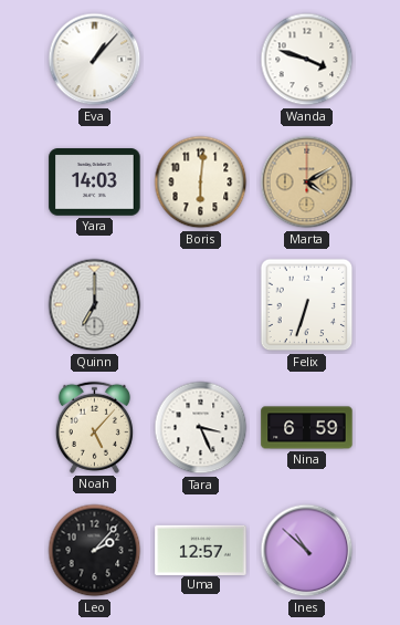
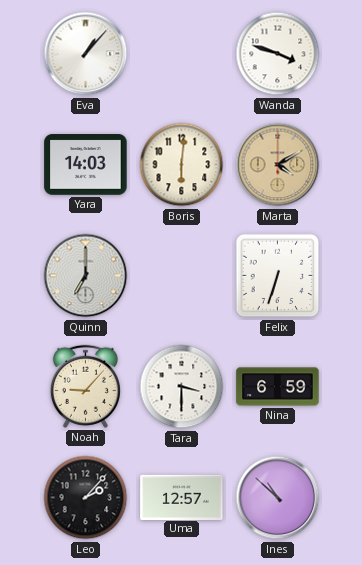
Noah: 5:07 -> 9:07 (85, 386)
Tara: 3:26 -> 3:30 (182, 387)
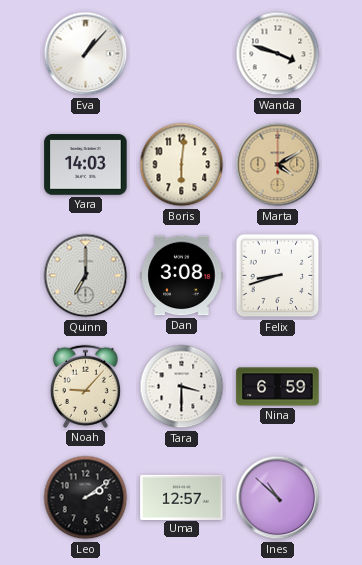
Dan: none -> 3:08 (182, 276)
Felix: 6:33 -> 8:42 (278, 276)
Leo: 2:07 -> 2:09 (86, 498)
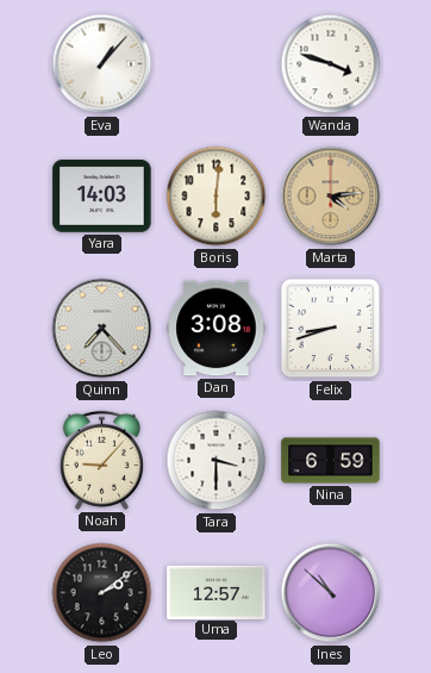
Marta: 4:10 -> 4:14 (331, 197)
Quinn: 7:00 -> 7:23 (102, 329)
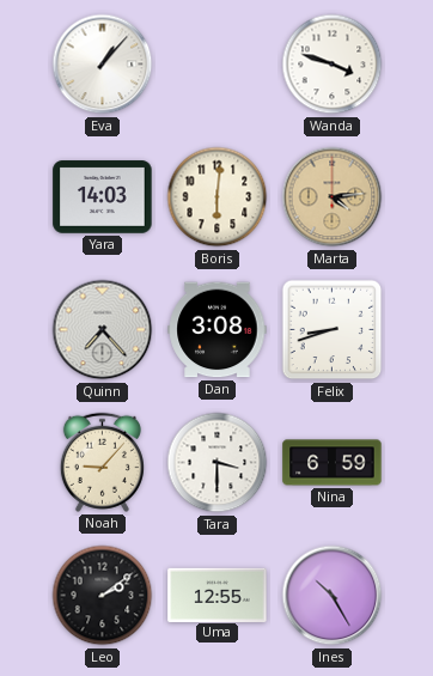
Uma: 12:57 -> 12:55 (218, 595)
Ines: 10:52 -> 10:25 (333, 596)
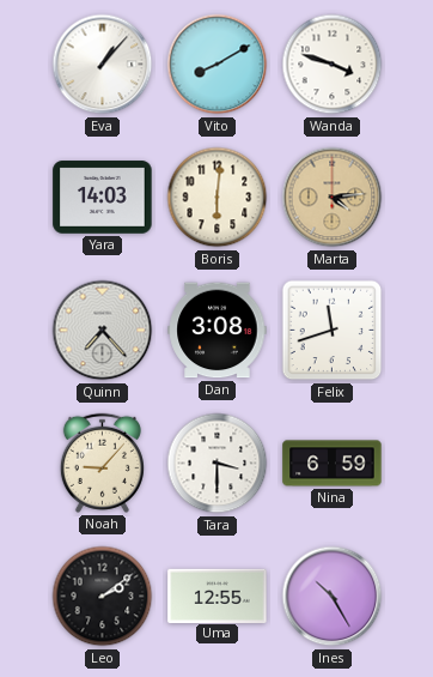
Vito: none -> 8:10 (218, 65)
Felix: 8:42 -> 11:42 (333, 331)
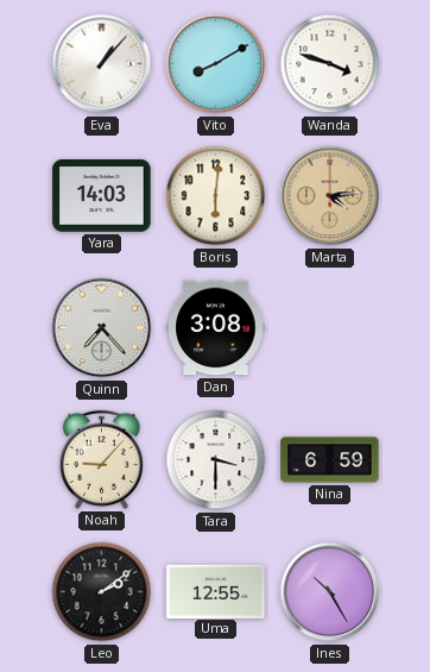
Felix: 11:42 -> none (333, 331)
